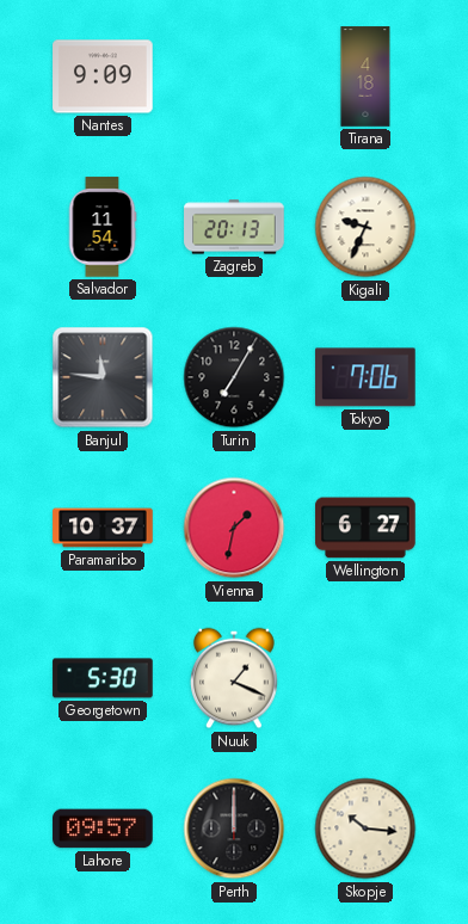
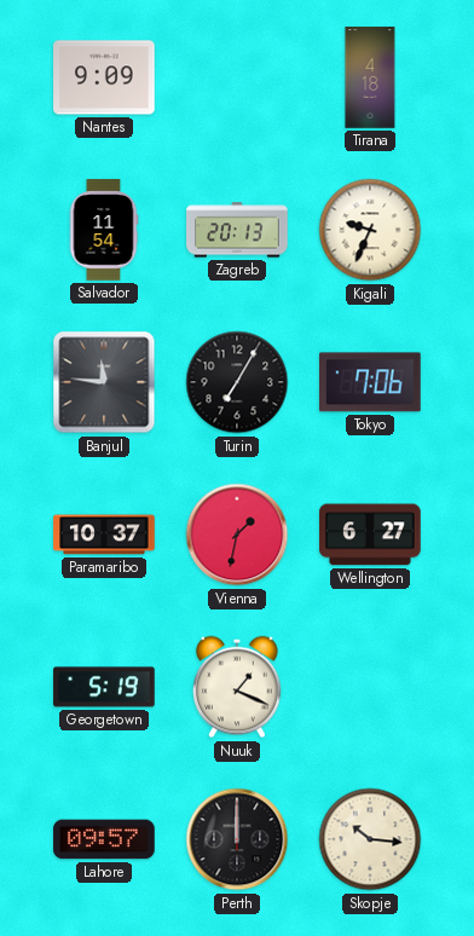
Georgetown: 5:30 -> 5:19 (104, 687)
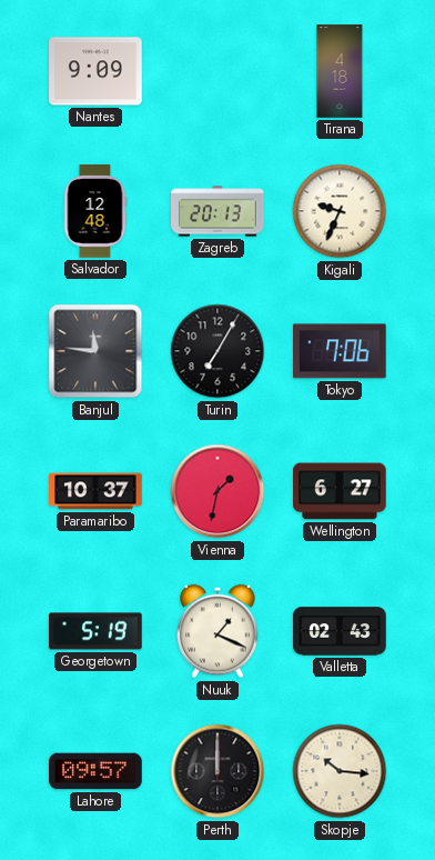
Salvador: 11:54 -> 12:48 (95, 211)
Valletta: none -> 02:43 (340, 631)
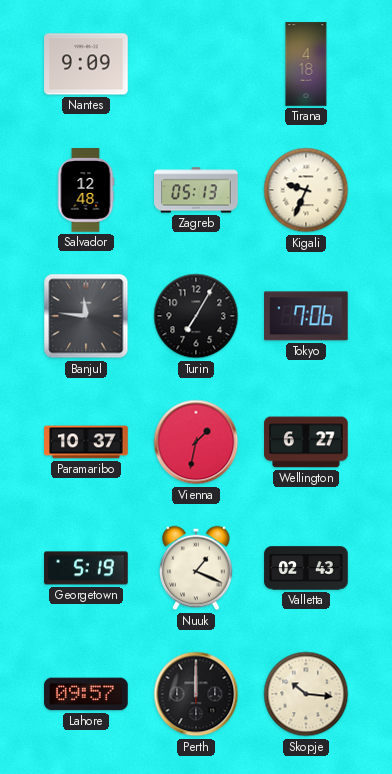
Zagreb: 20:13 -> 05:13 (196, 190)
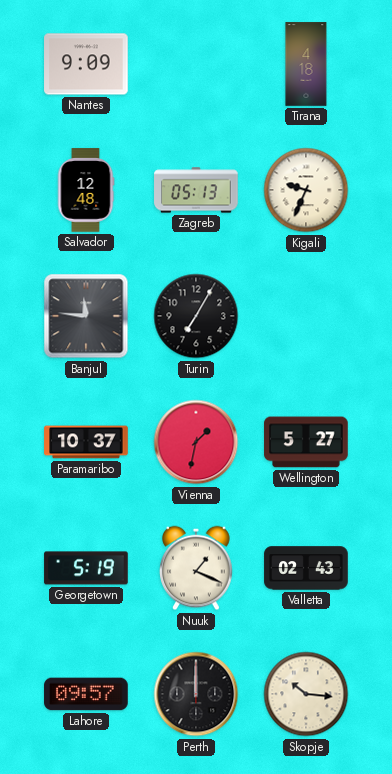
Tokyo: 7:06 -> none (307, 316)
Wellington: 6:27 -> 5:27 (306, 442)
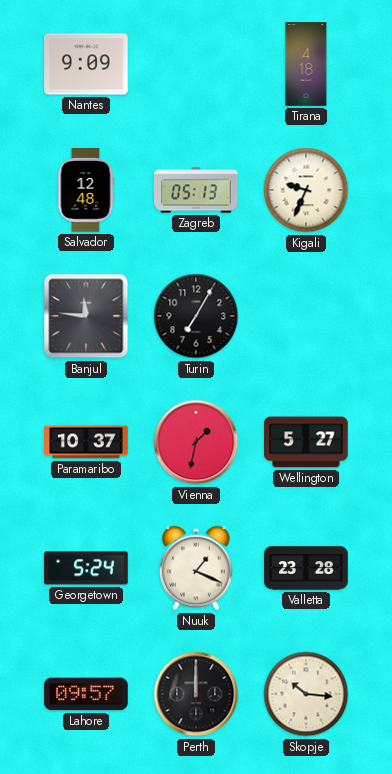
Georgetown: 5:19 -> 5:24 (86, 568)
Valletta: 02:43 -> 23:28 (306, 568)
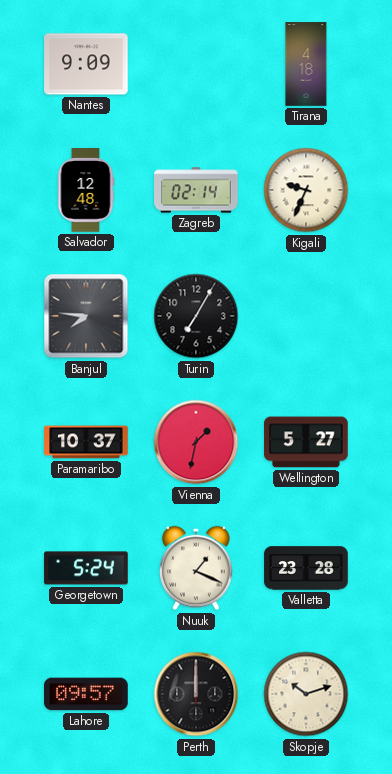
Zagreb: 05:13 -> 02:14 (196, 190)
Banjul: 11:46 -> 7:46 (86, 316)
Skopje: 10:16 -> 10:12 (306, 694)
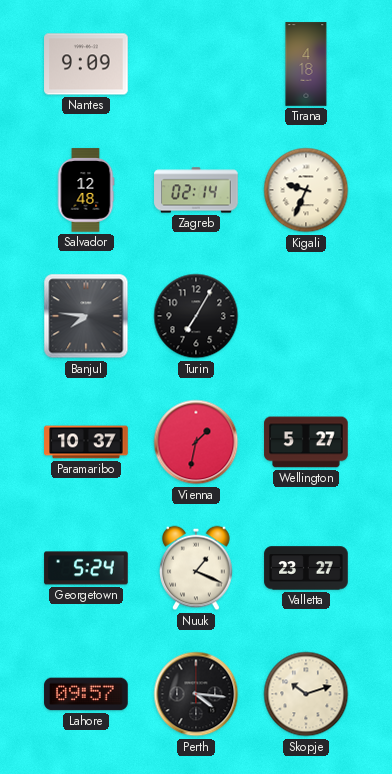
Valletta: 23:28 -> 23:27 (306, 568)
Perth: 12:00 -> 4:16 (196, 694)
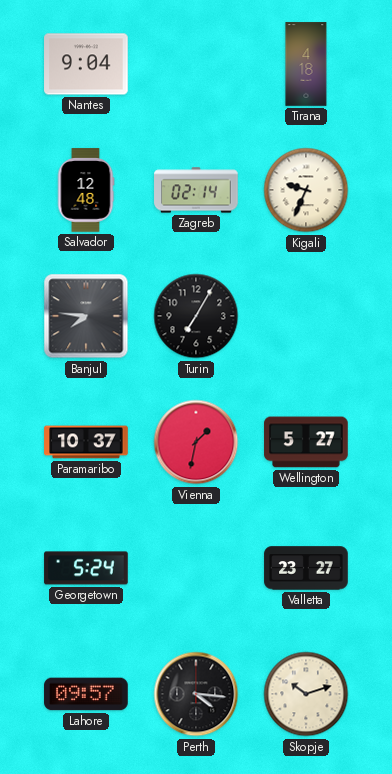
Nantes: 9:09 -> 9:04 (86, 64)
Nuuk: 1:19 -> none (196, 568)
